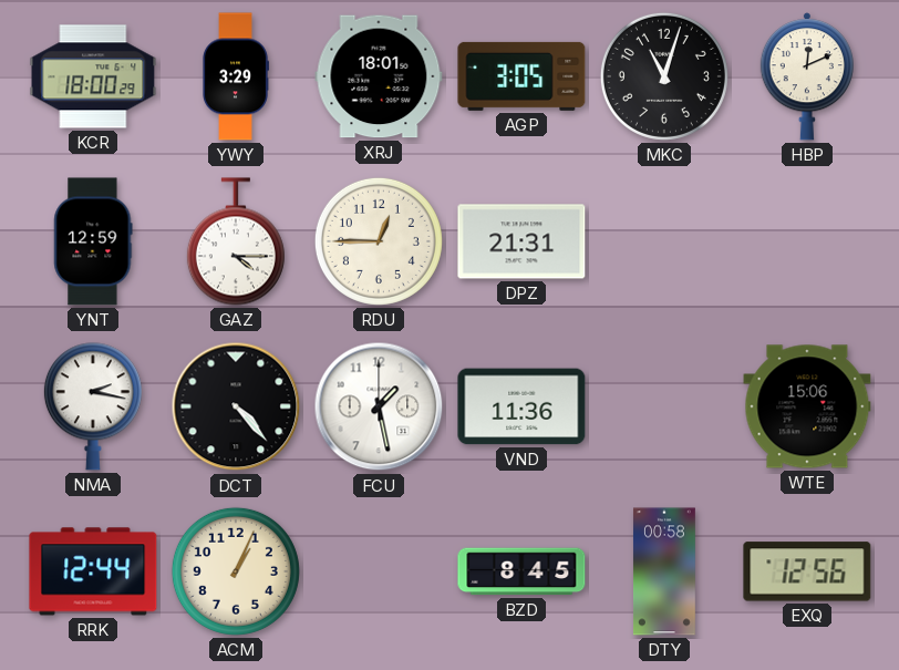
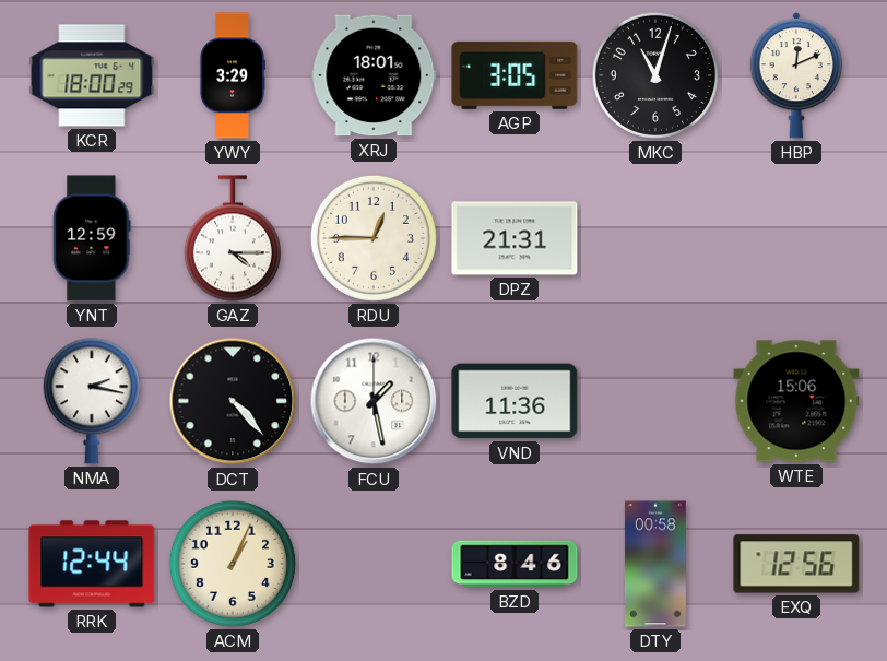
BZD: 8:45 -> 8:46 (515, 564)
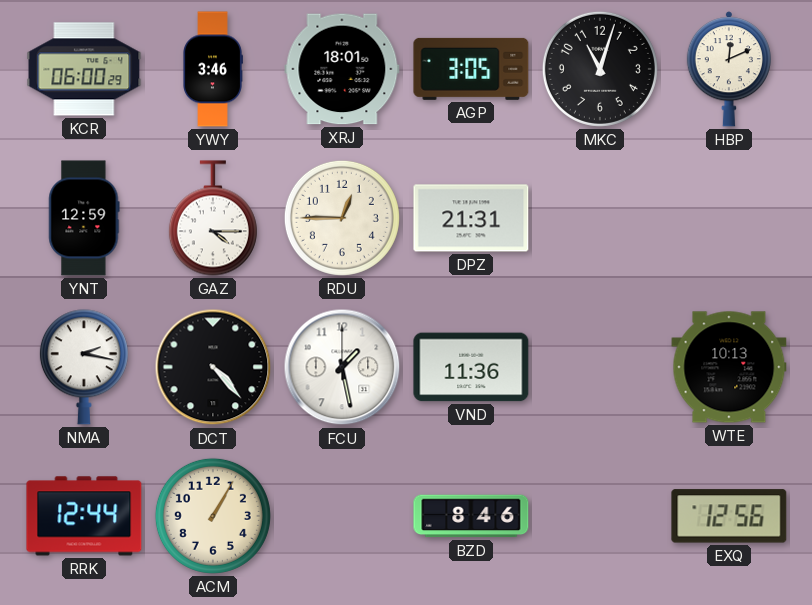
KCR: 18:00 -> 06:00 (84, 69)
YWY: 3:29 -> 3:46 (213, 69)
WTE: 15:06 -> 10:13 (729, 367)
ACM: 1:04 -> 1:05 (213, 516)
DTY: 00:58 -> none (655, 564)
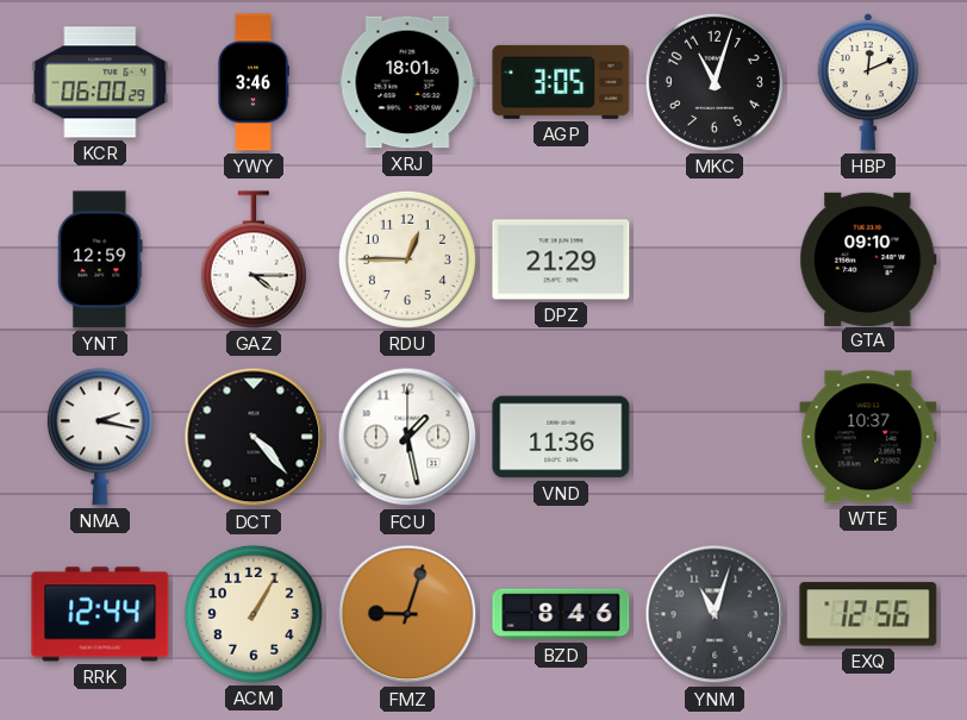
DPZ: 21:31 -> 21:29 (561, 259)
GTA: none -> 09:10 (868, 258)
WTE: 10:13 -> 10:37 (868, 437)
FMZ: none -> 9:03 (407, 614)
YNM: none -> 11:03 (715, 614)
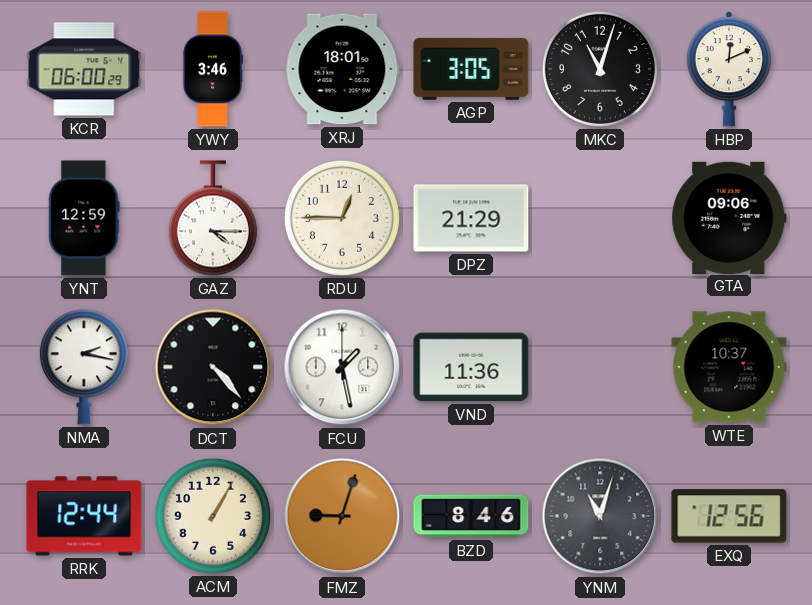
GTA: 09:10 -> 09:06 (729, 217)
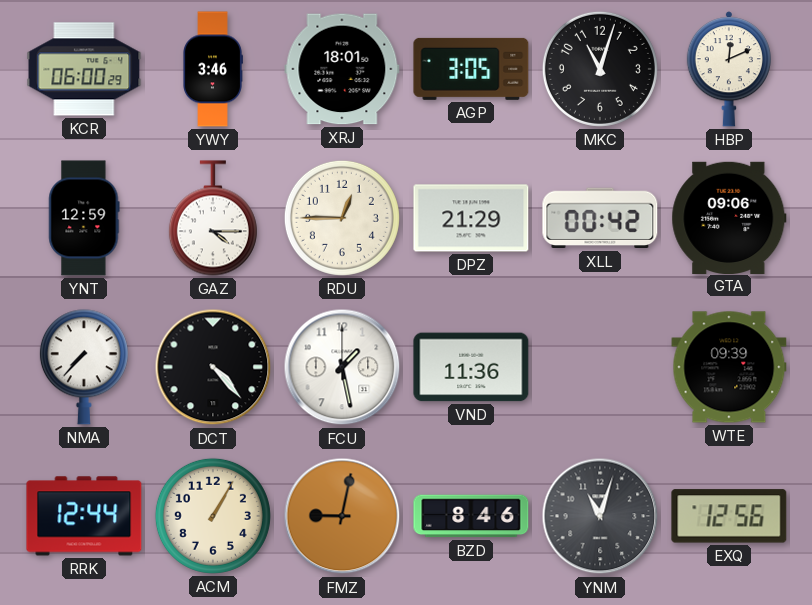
XLL: none -> 00:42 (600, 218)
NMA: 2:17 -> 7:37 (84, 367)
WTE: 10:37 -> 09:39 (729, 367)
FMZ: 9:03 -> 9:02 (342, 516)
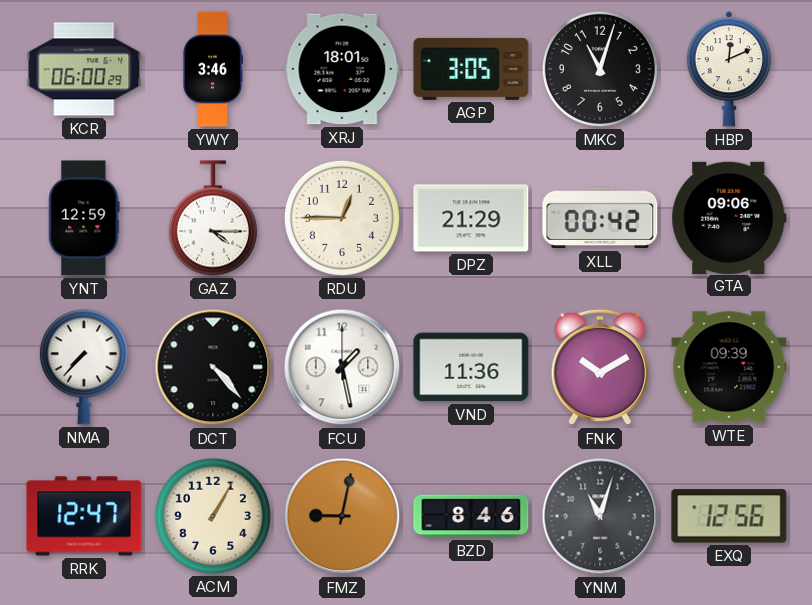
FNK: none -> 10:10 (600, 367)
RRK: 12:44 -> 12:47 (84, 516)
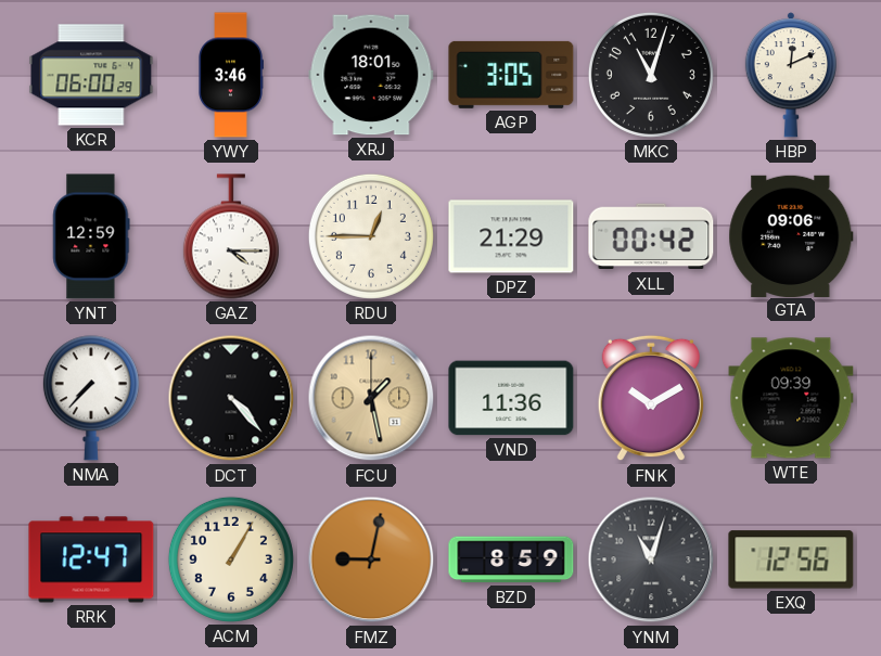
FCU dial: white -> champagne (371, 398)
BZD: 8:46 -> 8:59 (511, 559)
